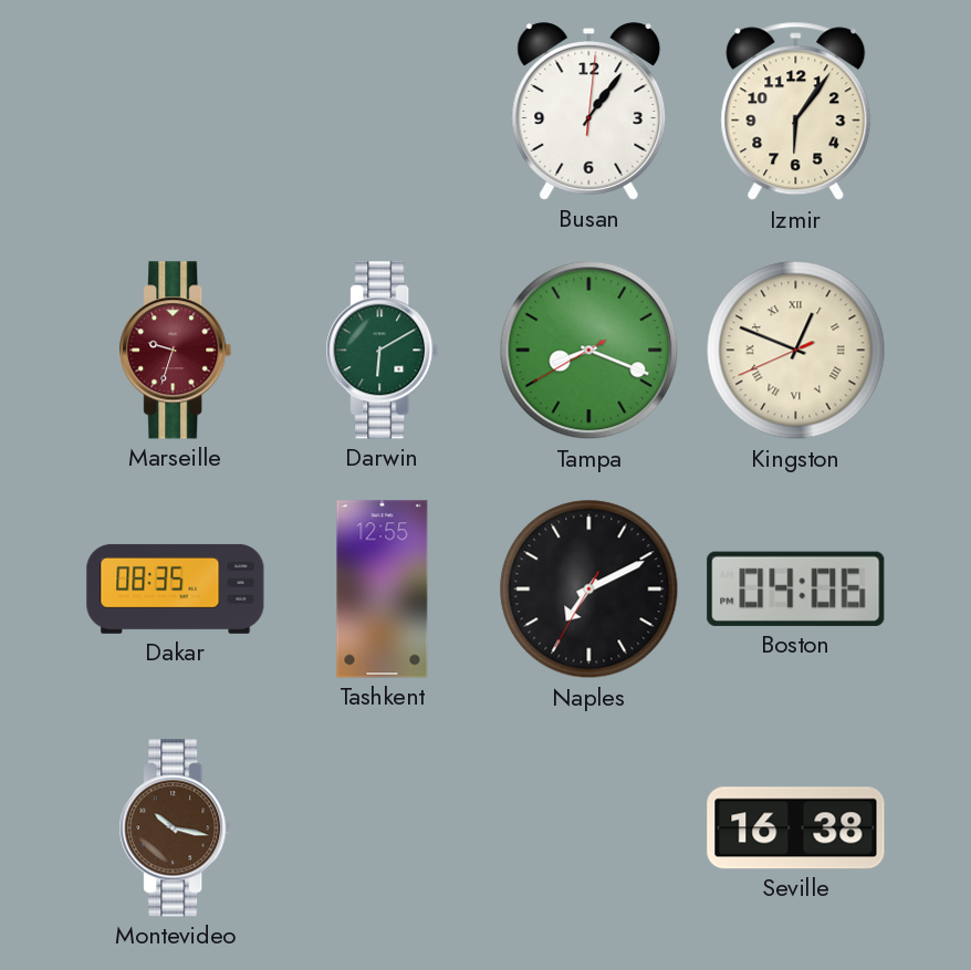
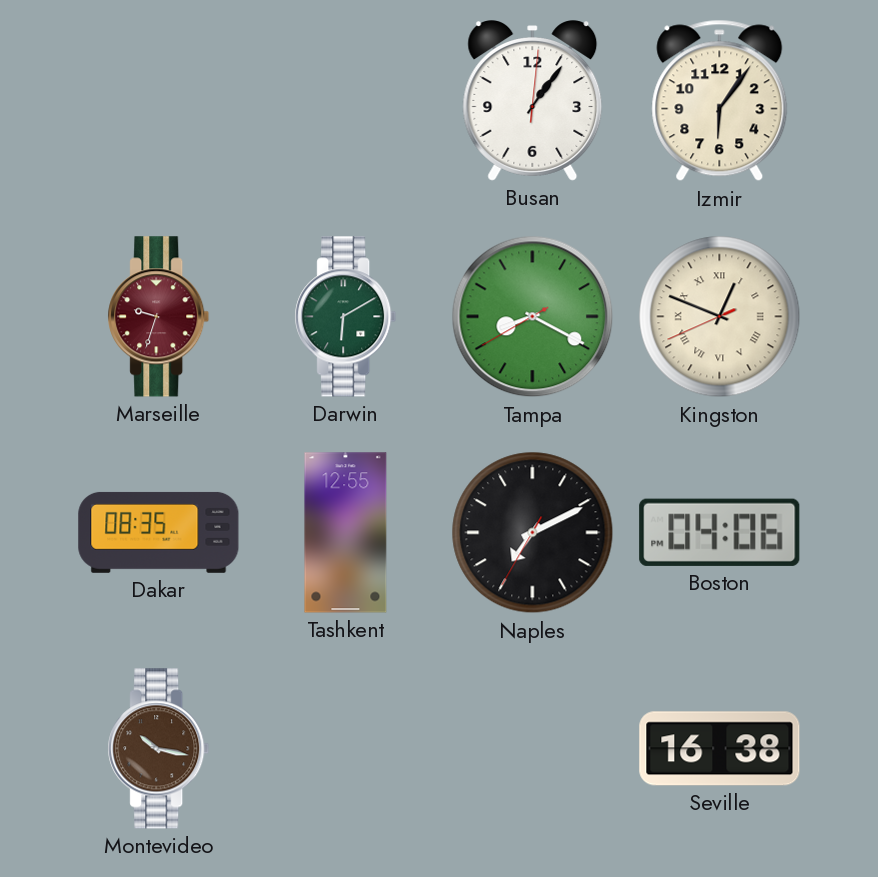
Tampa: 8:18 -> 8:19 (533, 317)
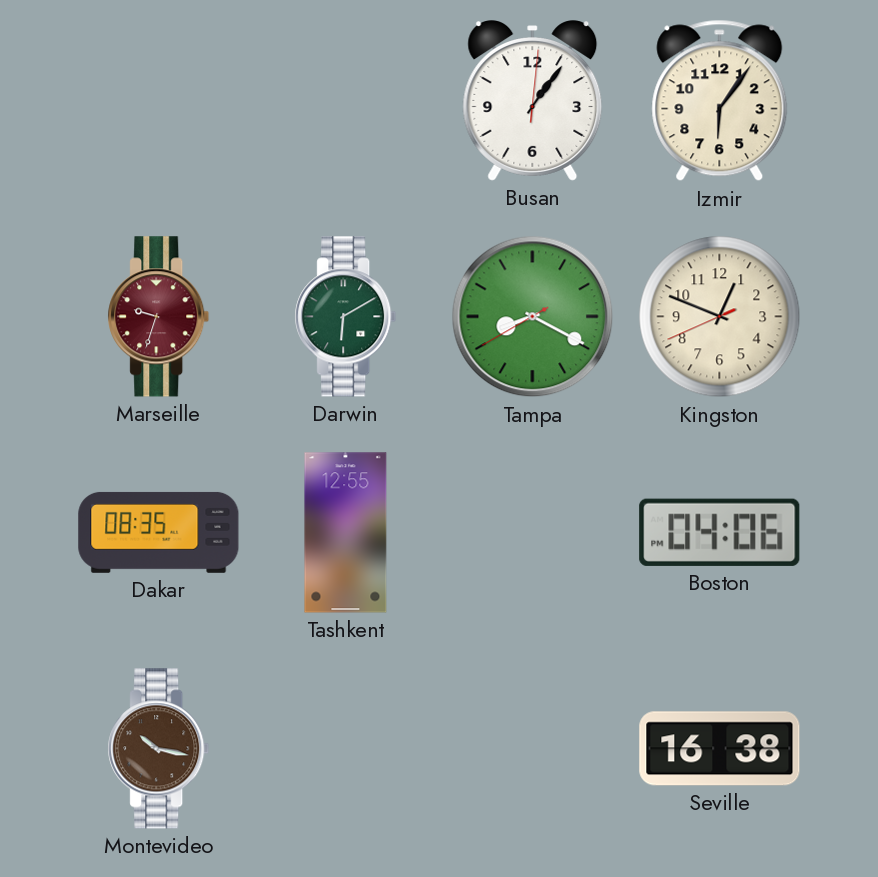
Kingston numerals: Roman -> Arabic (720, 317)
Naples: 7:10 -> none (533, 533)
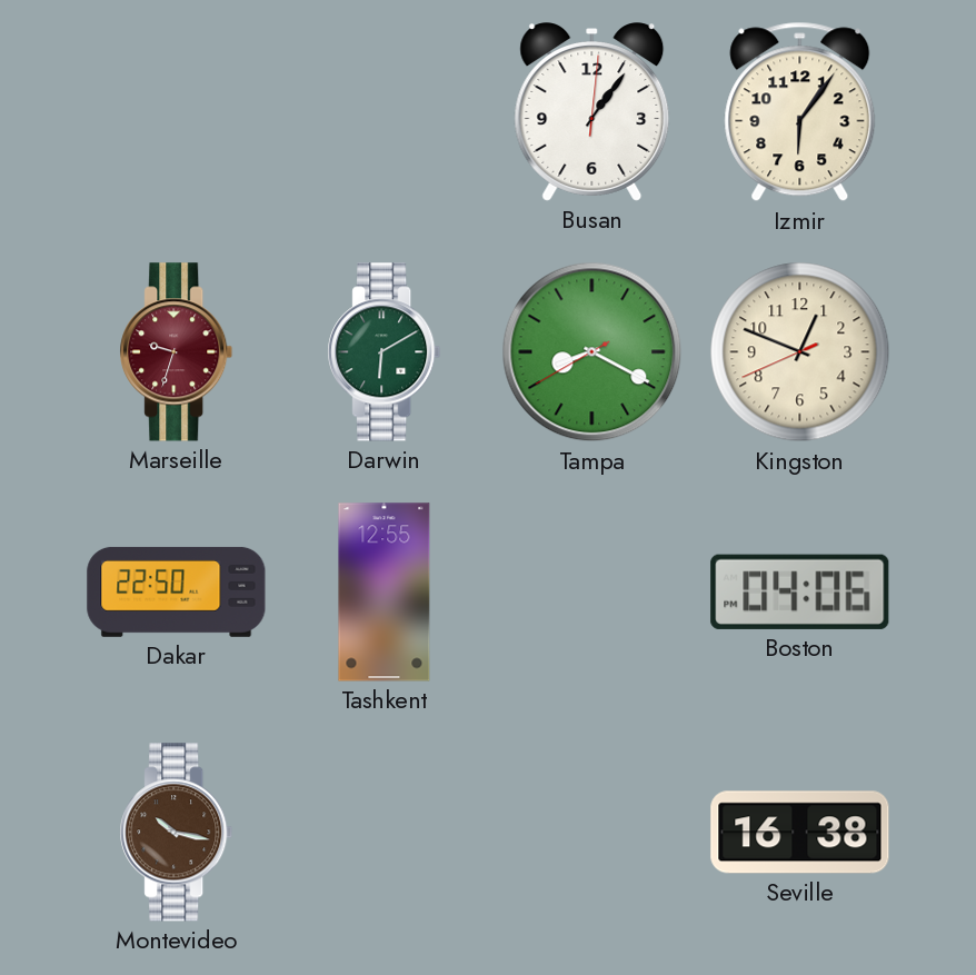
Dakar: 08:35 -> 22:50 (177, 591)
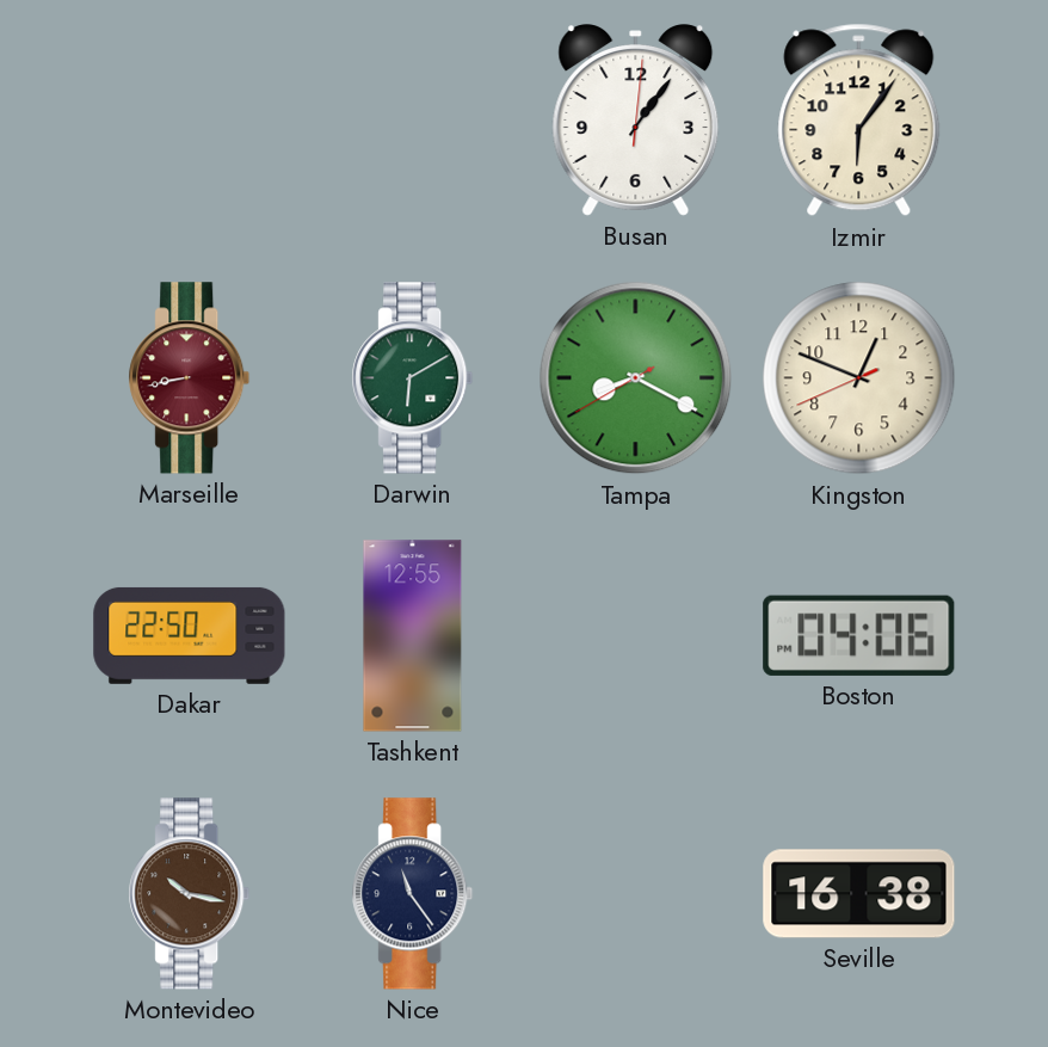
Marseille: 9:33 -> 8:43 (190, 378)
Nice: none -> 11:24 (413, 894)
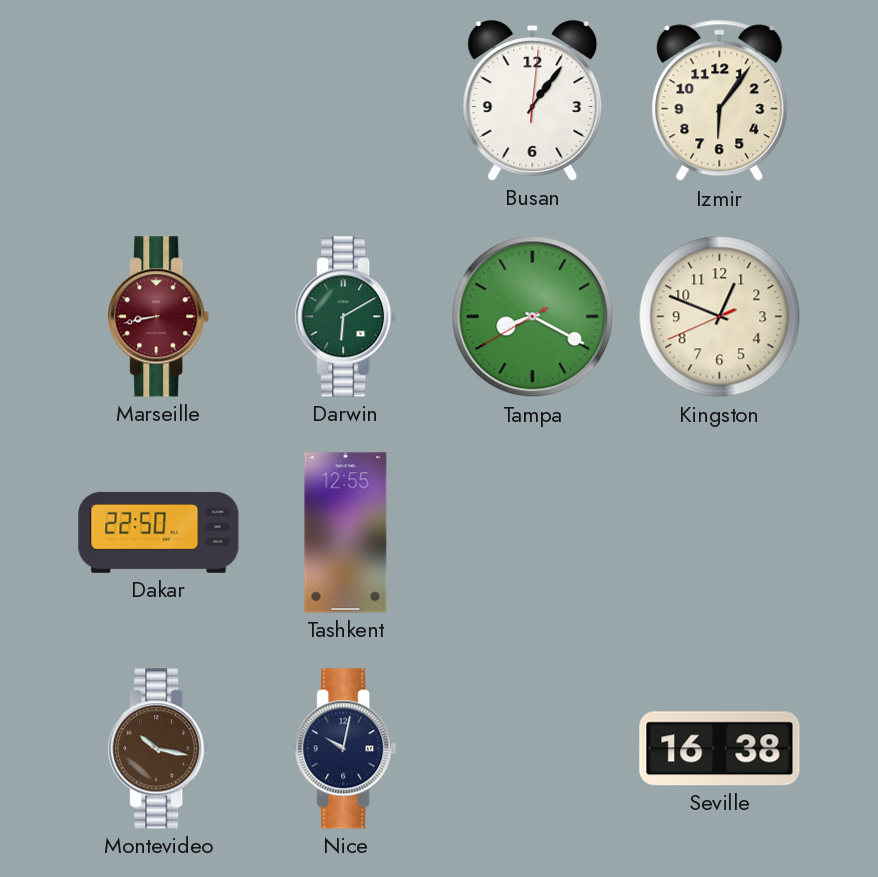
Boston: 04:06 -> none (859, 635)
Nice: 11:24 -> 10:02 (346, 749)
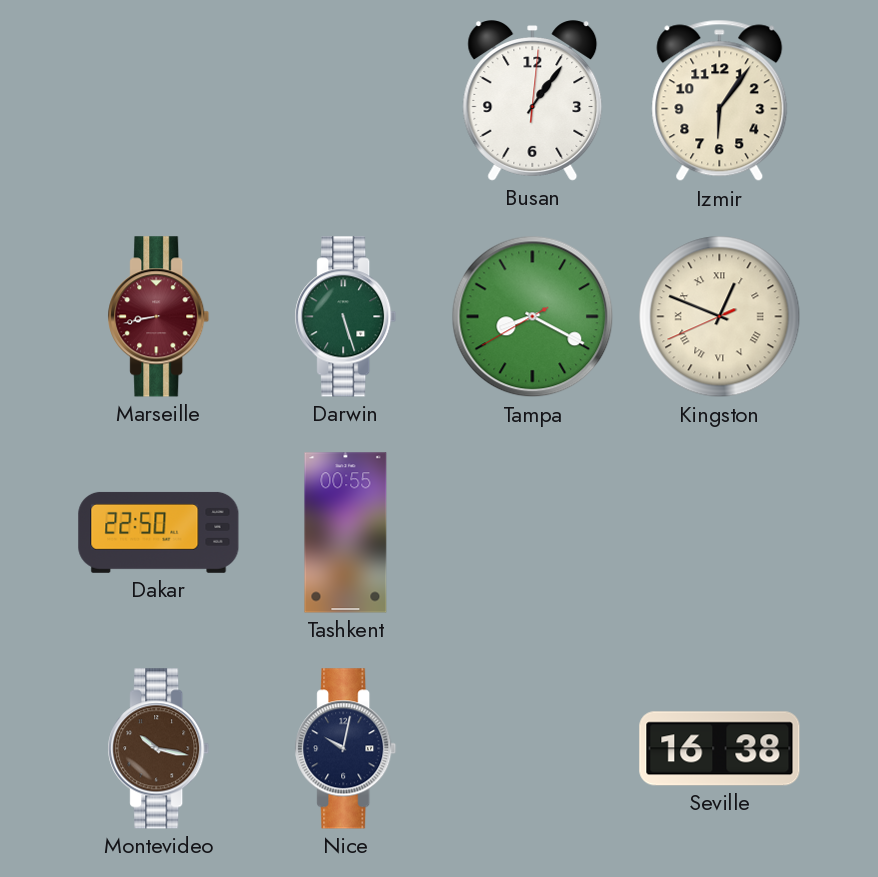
Darwin: 6:10 -> 5:27 (346, 317)
Kingston numerals: Arabic -> Roman (720, 317)
Tashkent: 12:55 -> 00:55 (346, 533)
